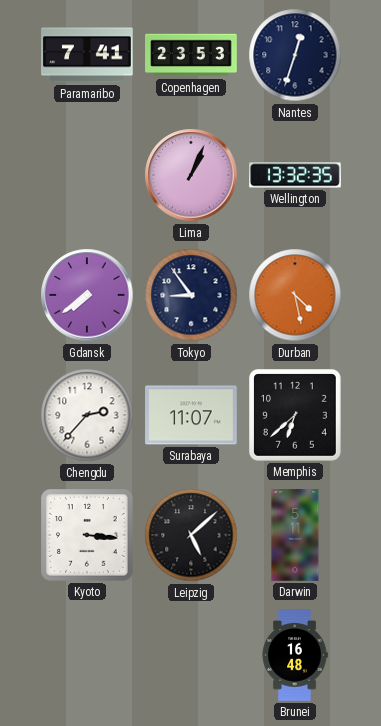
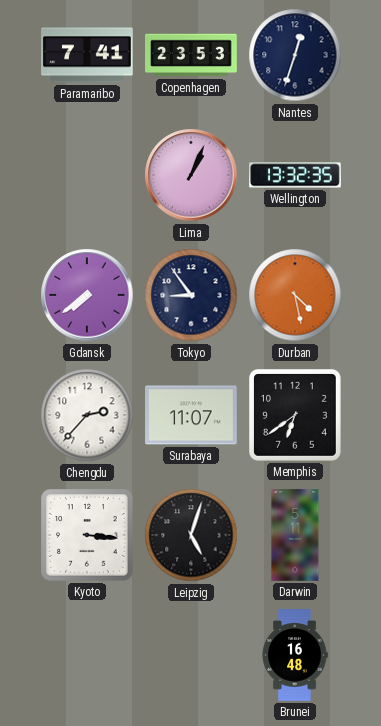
Memphis: 6:38 -> 6:39 (296, 416)
Leipzig: 5:08 -> 5:03 (191, 535)
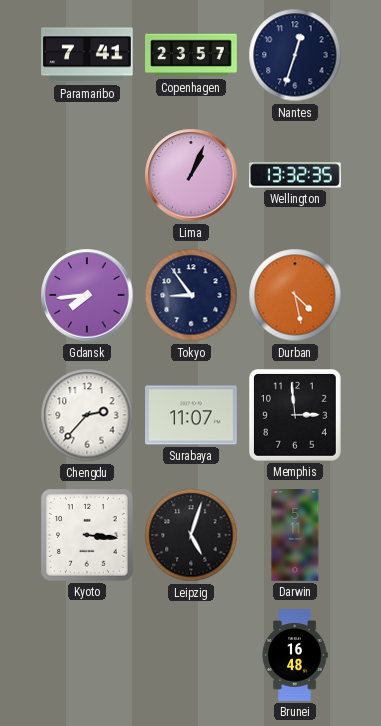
Copenhagen: 23:53 -> 23:57 (191, 55)
Gdansk: 7:39 -> 7:44 (87, 295)
Memphis: 6:39 -> 2:59 (296, 416)
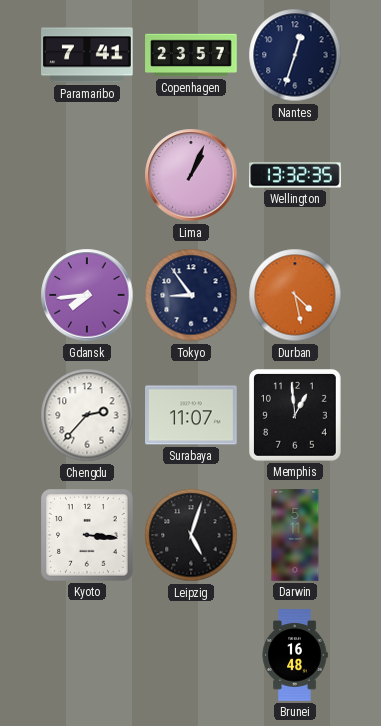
Memphis: 2:59 -> 12:59 (296, 416)
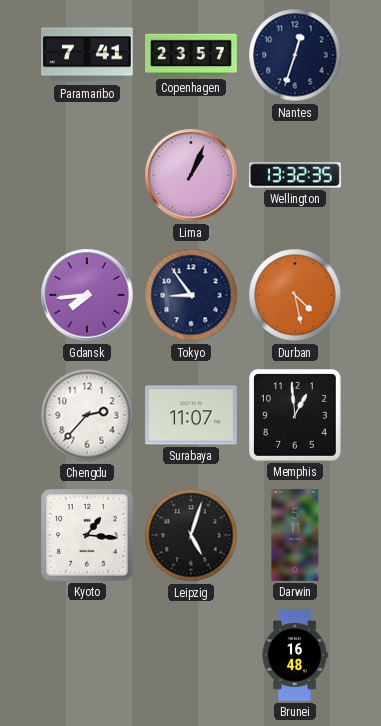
Kyoto: 3:16 -> 1:16 (88, 536)
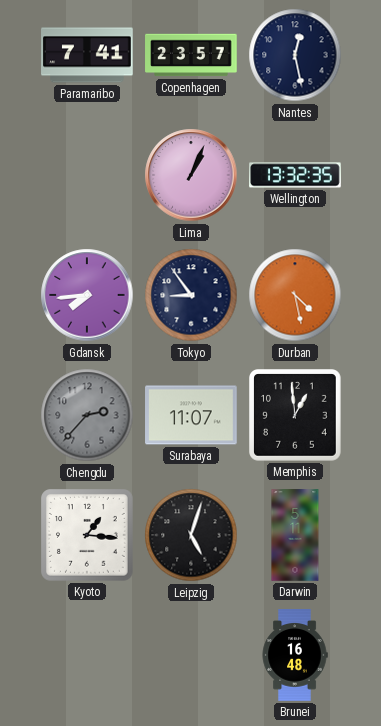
Nantes: 12:33 -> 12:28 (295, 55)
Chengdu dial: white -> grey (87, 415)
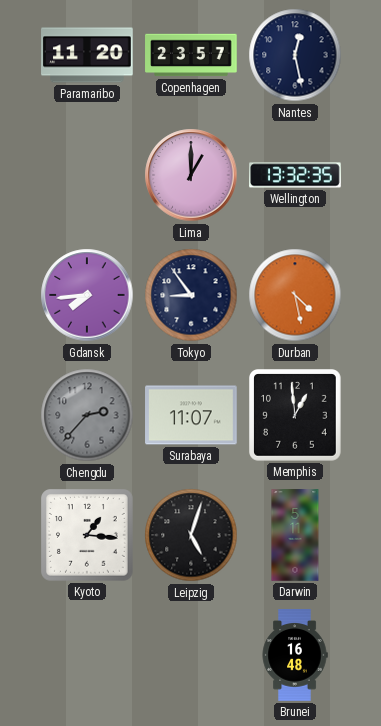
Paramaribo: 7:41 -> 11:20 (87, 55)
Lima: 1:04 -> 1:00 (191, 175)
